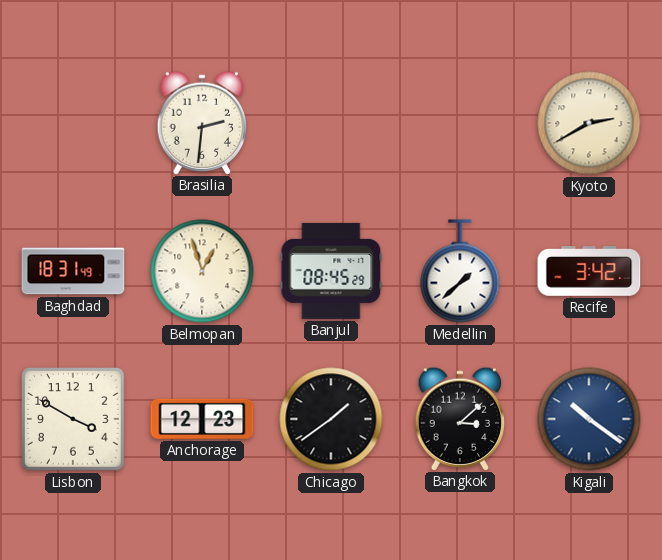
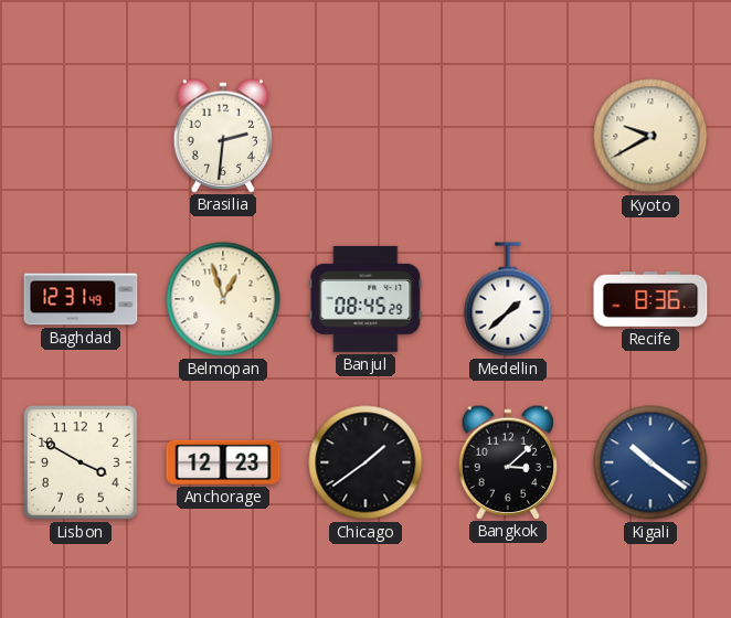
Kyoto: 2:40 -> 9:40 (650, 136)
Baghdad: 18:31 -> 12:31 (81, 299)
Recife: 3:42 -> 8:36 (650, 300)
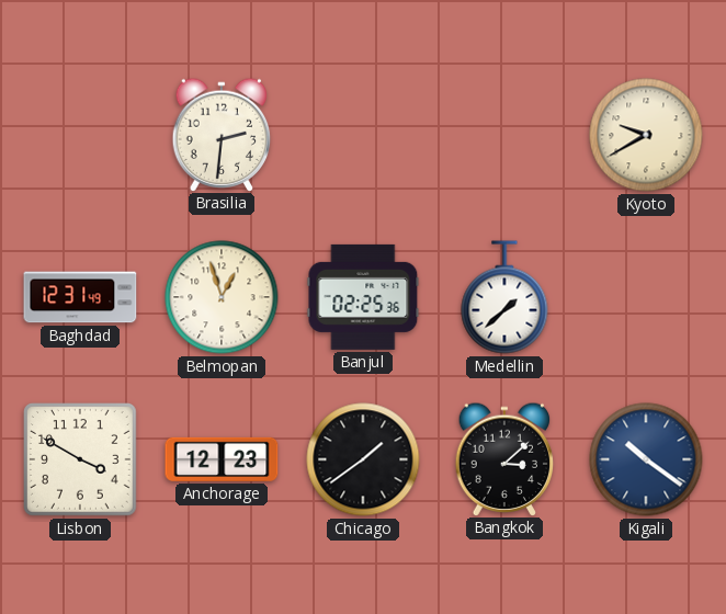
Banjul: 08:45 -> 02:25 (363, 297)
Recife: 8:36 -> none (650, 300)
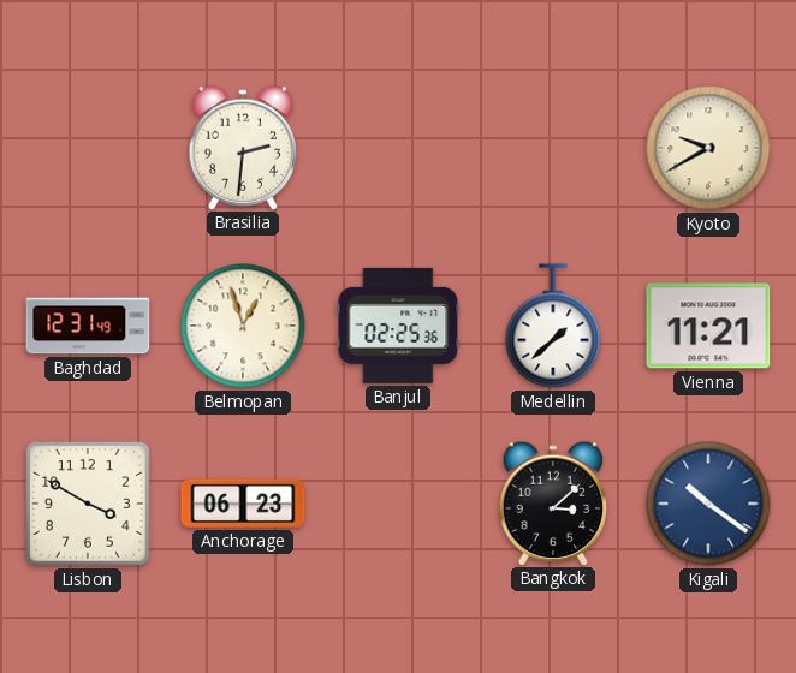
Vienna: none -> 11:21 (708, 326)
Anchorage: 12:23 -> 06:23 (243, 504)
Chicago: 1:39 -> none (363, 459)
